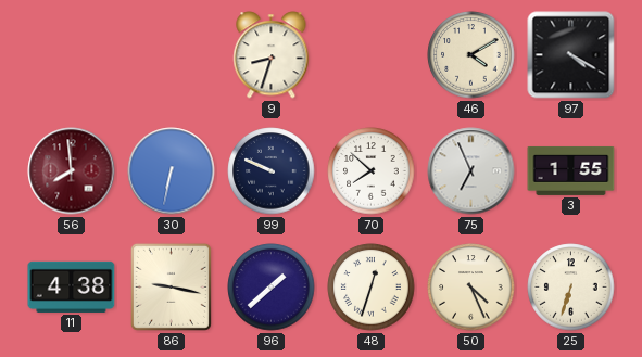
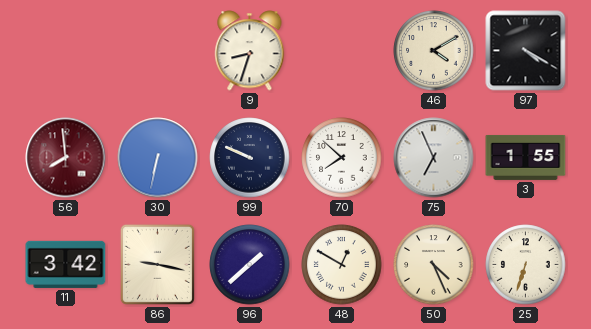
11: 4:38 -> 3:42 (66, 264)
48: 12:33 -> 12:50 (342, 265)
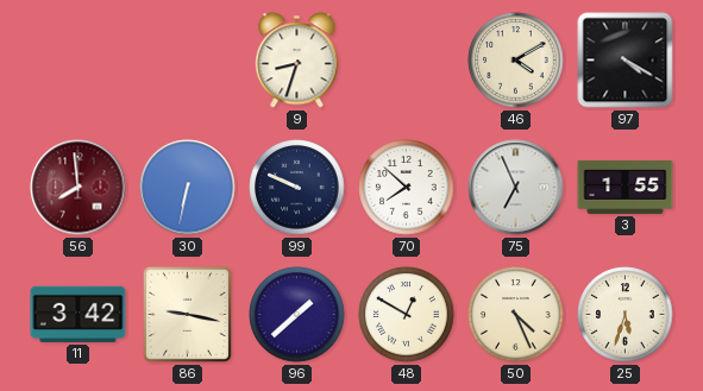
25: 6:33 -> 5:33 (626, 315)
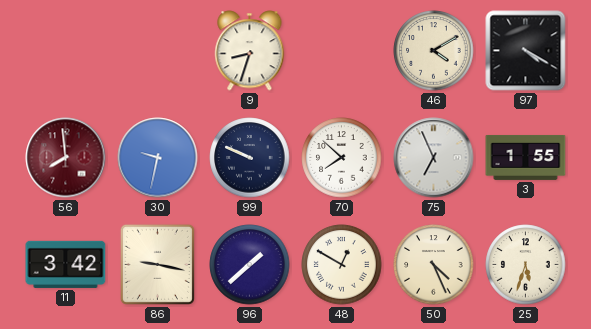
30: 6:32 -> 9:32 (158, 158)
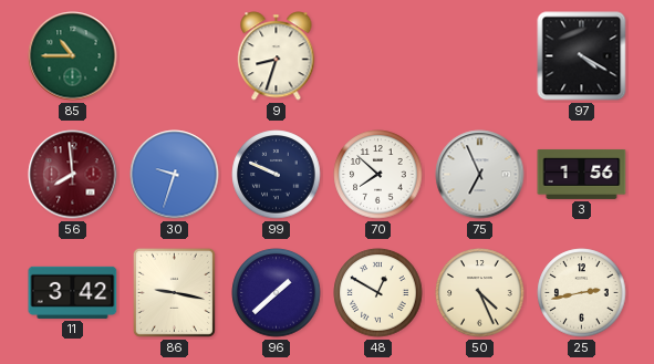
85: none -> 10:45 (73, 56)
46: 4:10 -> none (434, 51)
30: 9:32 -> 9:33 (175, 175)
3: 1:55 -> 1:56 (582, 174)
25: 5:33 -> 2:43 (582, 293)
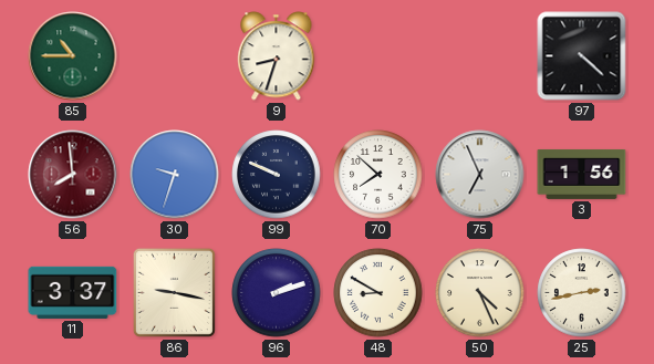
97: 4:20 -> 4:22 (582, 56)
11: 3:42 -> 3:37 (73, 292)
96: 1:38 -> 2:12 (277, 293)
48: 12:50 -> 8:50 (378, 293)
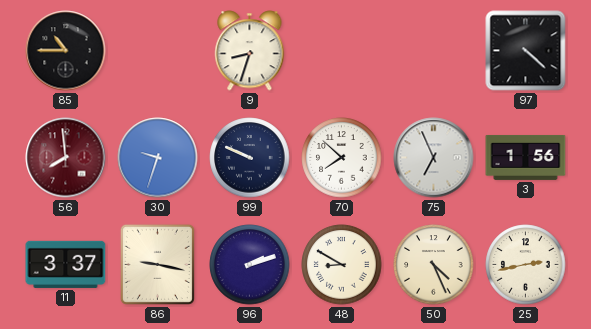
85 dial: green -> black (66, 51)
